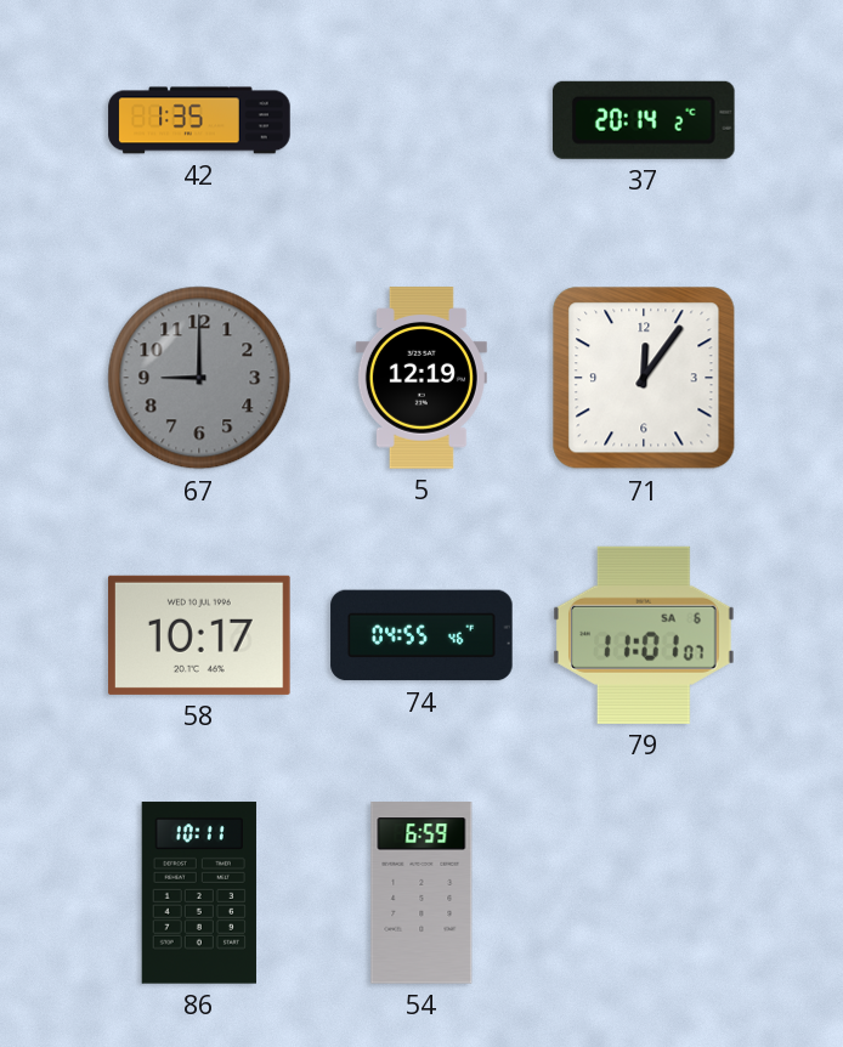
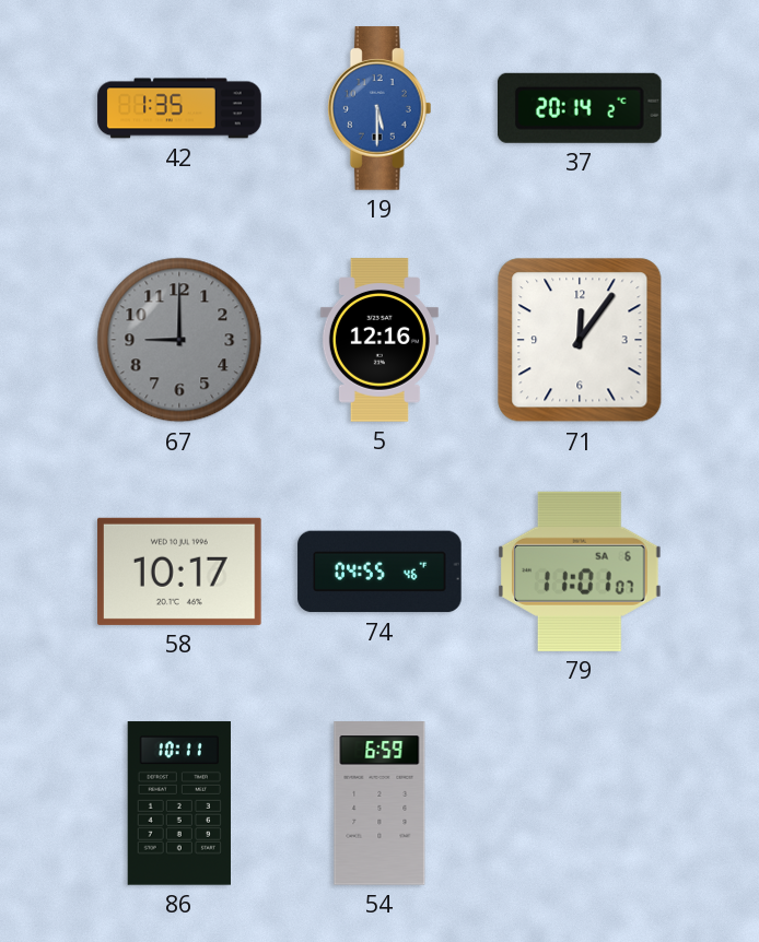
19: none -> 5:30 (379, 108)
5: 12:19 -> 12:16 (379, 340)
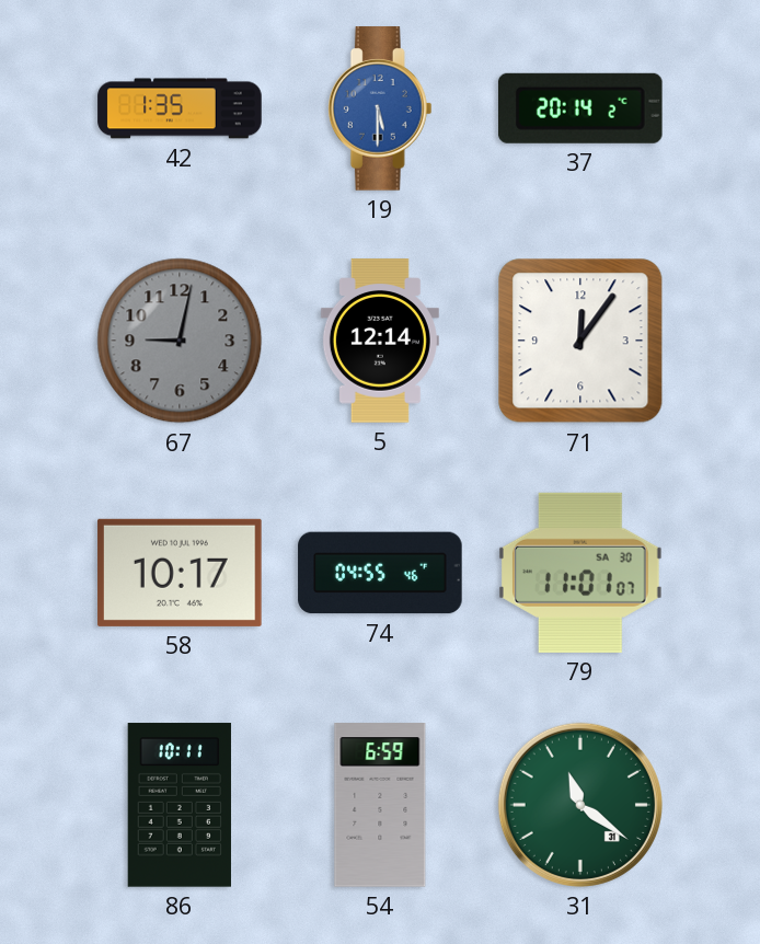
67: 9:00 -> 9:02 (180, 341)
5: 12:16 -> 12:14 (380, 341)
79 date: SA 6 -> SA 30 (581, 573)
31: none -> 11:21 (580, 805)
